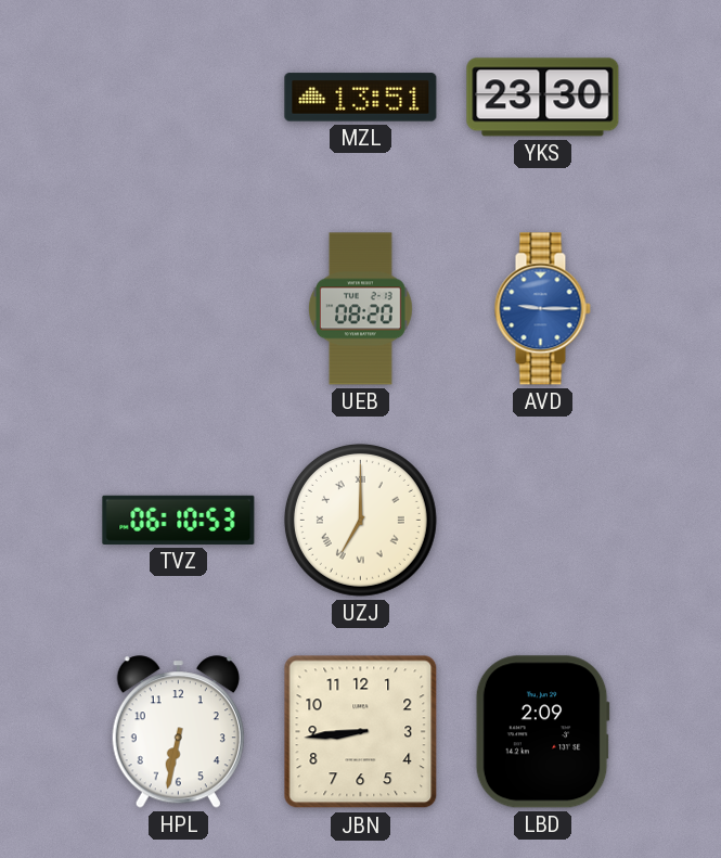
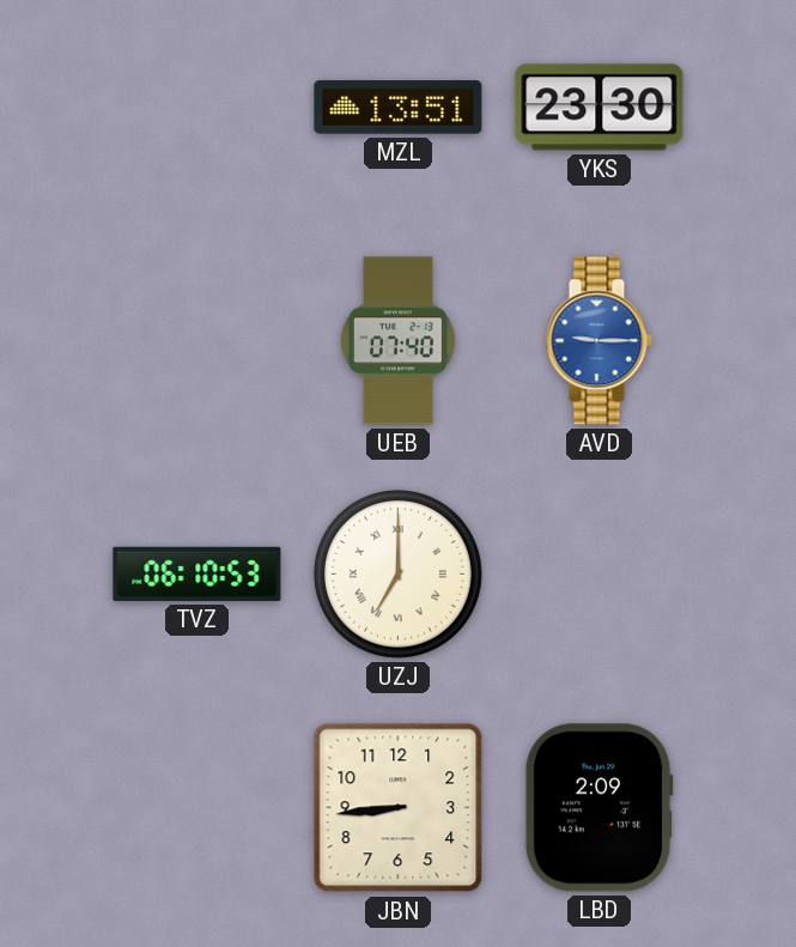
UEB: 08:20 -> 07:40 (399, 341)
HPL: 6:32 -> none (178, 732)
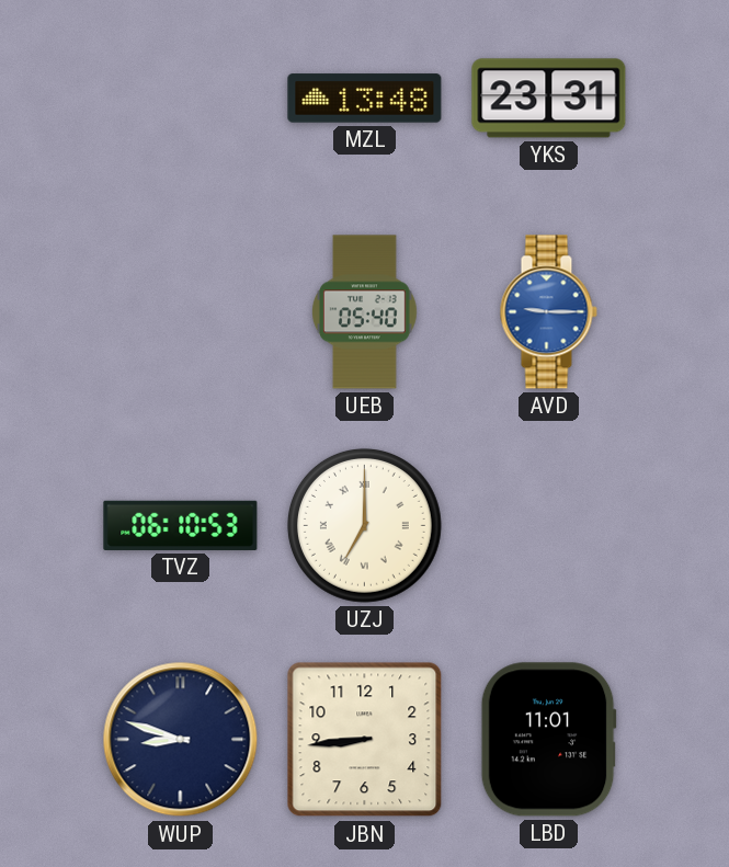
MZL: 13:51 -> 13:48 (365, 99)
YKS: 23:30 -> 23:31 (549, 99)
UEB: 07:40 -> 05:40 (365, 312)
WUP: none -> 8:48 (181, 740)
LBD: 2:09 -> 11:01 (548, 740)
